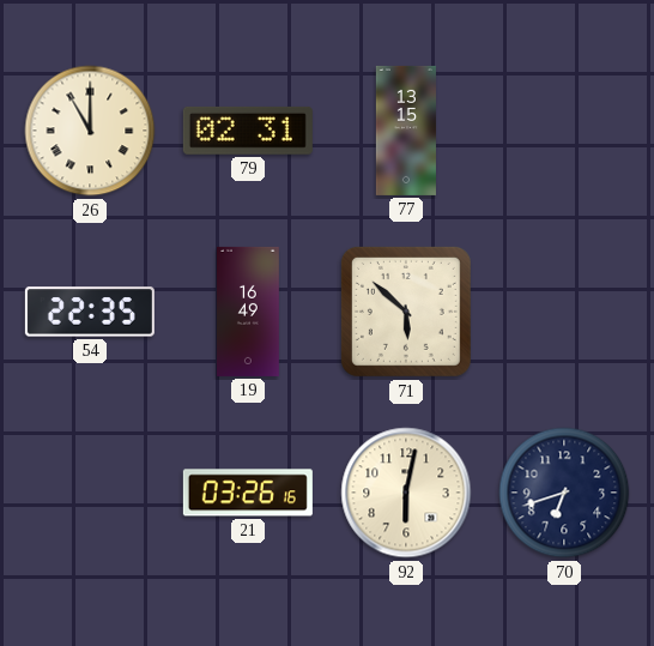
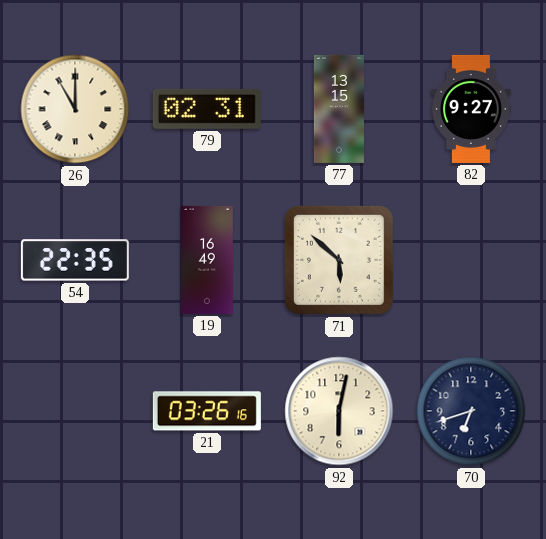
82: none -> 9:27 (471, 109)
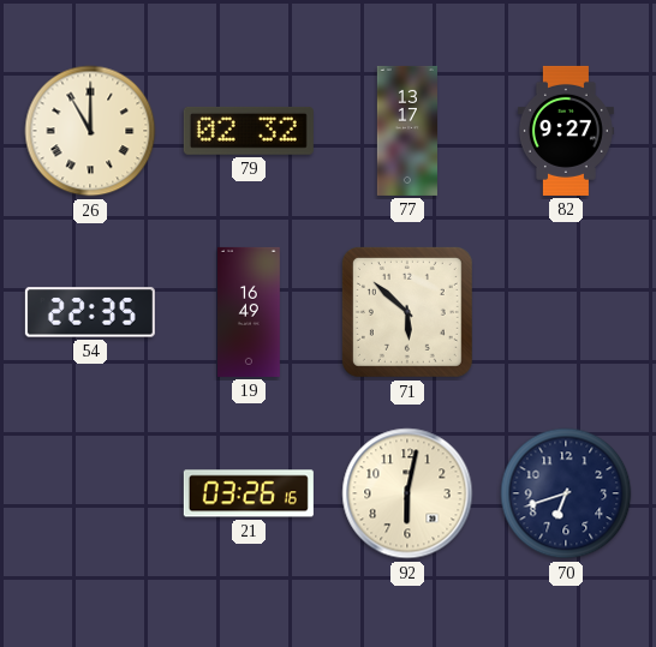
79: 02:31 -> 02:32 (249, 131)
77: 13:15 -> 13:17 (407, 131)
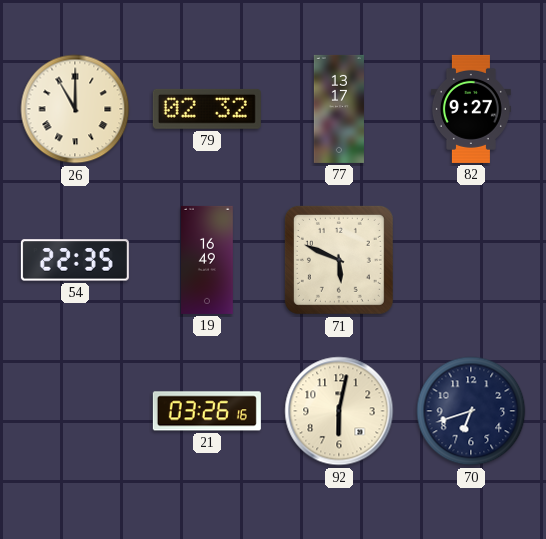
71: 5:52 -> 5:49 (339, 260)
